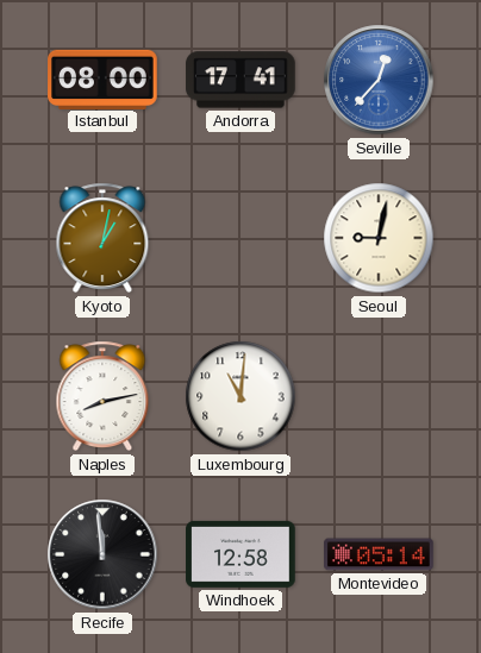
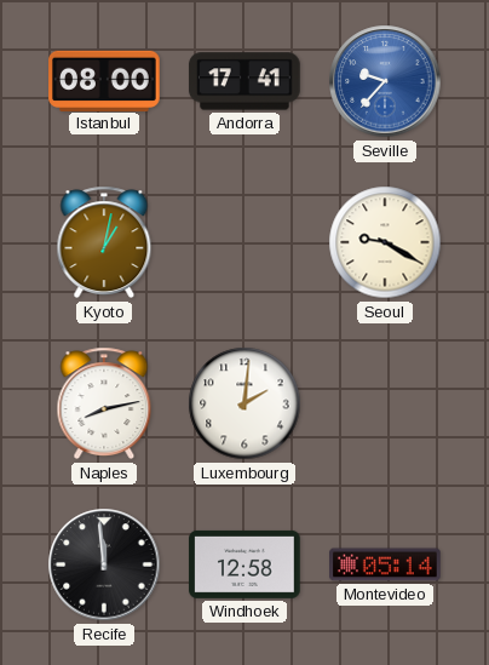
Seville: 12:37 -> 9:37 (385, 81)
Seoul: 9:02 -> 9:20 (385, 242)
Luxembourg: 11:01 -> 2:01 (244, 403)
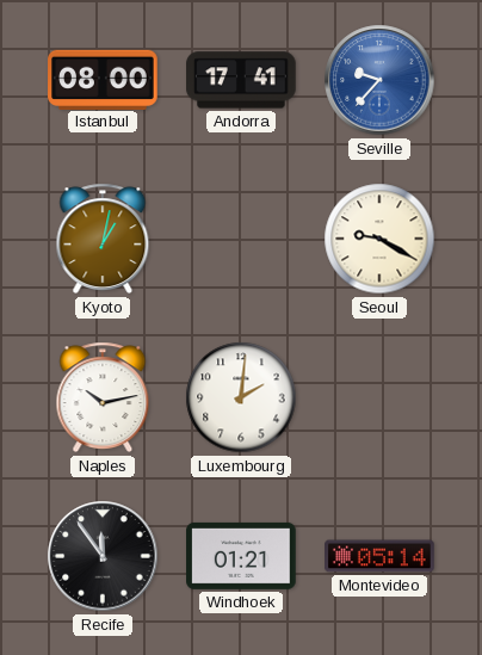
Naples: 8:13 -> 10:13 (103, 397)
Recife: 11:59 -> 11:54 (103, 556)
Windhoek: 12:58 -> 01:21 (241, 556)
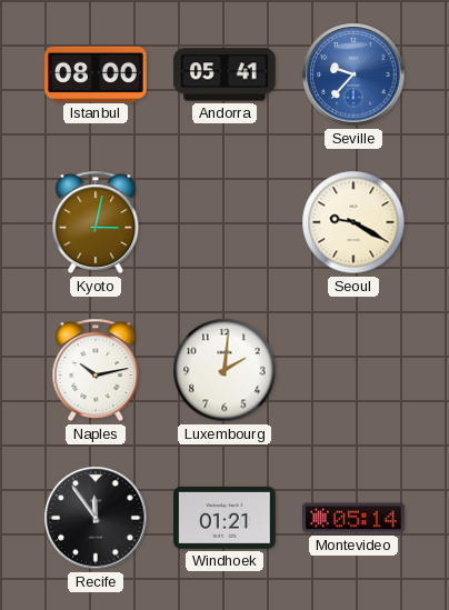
Andorra: 17:41 -> 05:41 (225, 74)
Kyoto: 1:02 -> 3:02 (96, 222)
